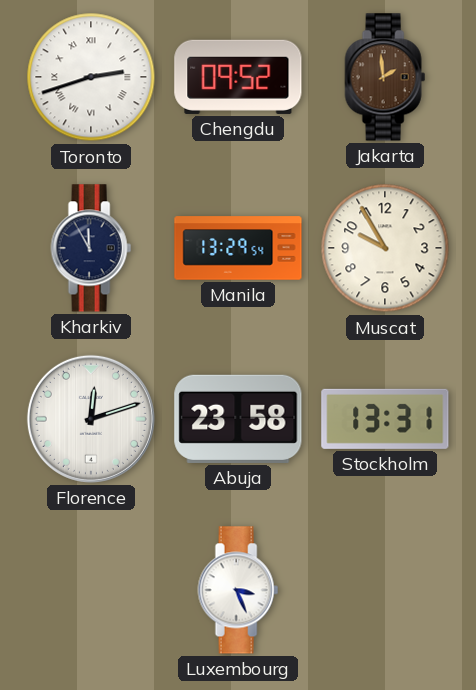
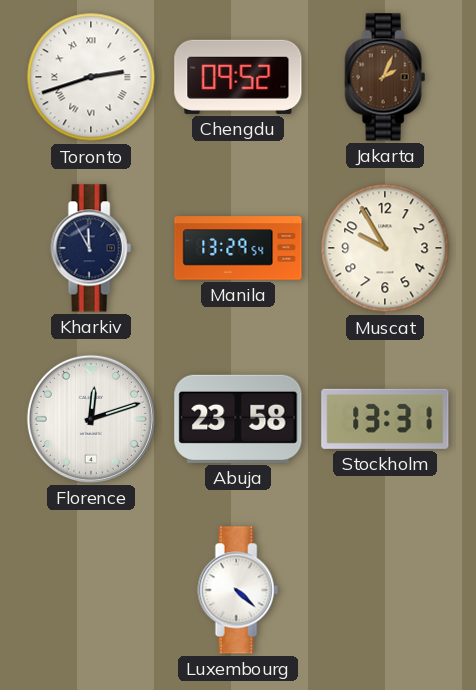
Jakarta: 1:59 -> 2:04 (385, 77)
Luxembourg: 3:26 -> 4:22 (238, 590)
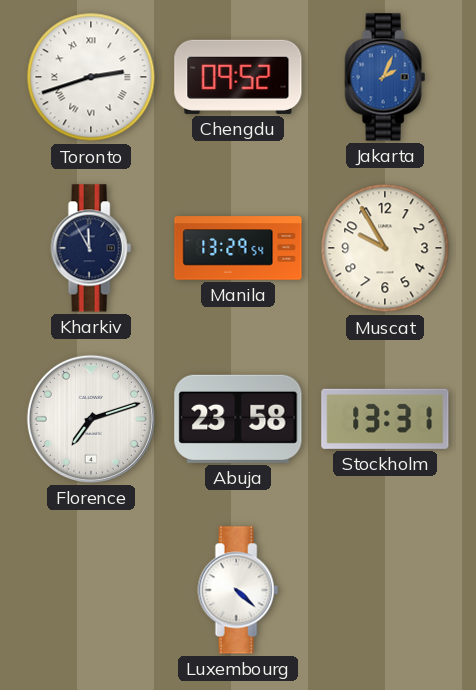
Jakarta dial: brown -> blue (385, 77)
Florence: 12:12 -> 7:12 (91, 419)
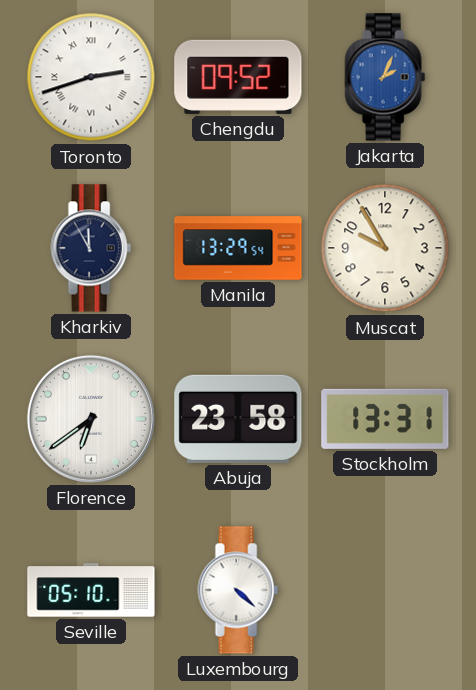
Florence: 7:12 -> 6:39 (91, 419)
Seville: none -> 05:10 (91, 590)
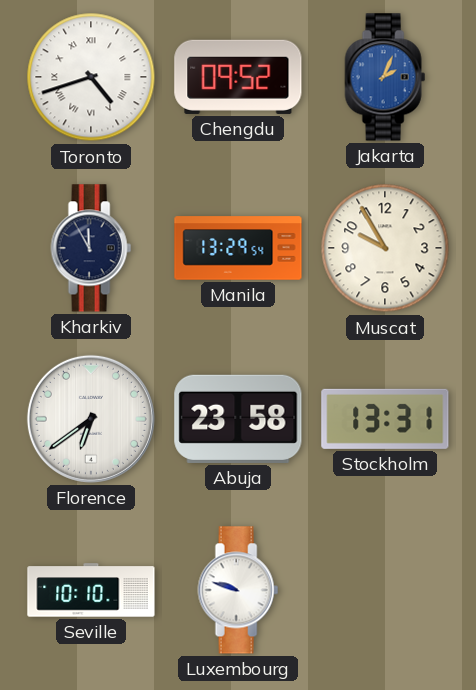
Toronto: 2:42 -> 4:42 (91, 77)
Seville: 05:10 -> 10:10 (91, 590)
Luxembourg: 4:22 -> 9:48 (238, 590)
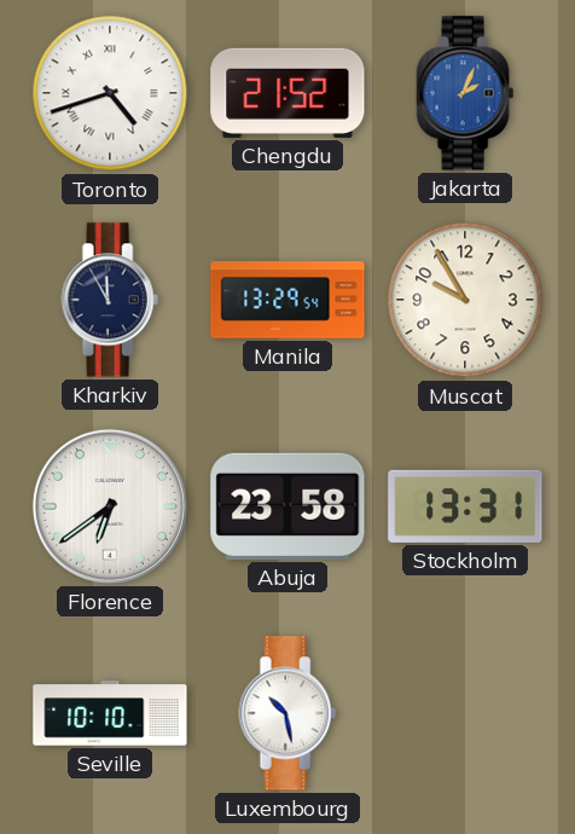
Chengdu: 09:52 -> 21:52 (287, 93)
Luxembourg: 9:48 -> 10:28 (287, 713)
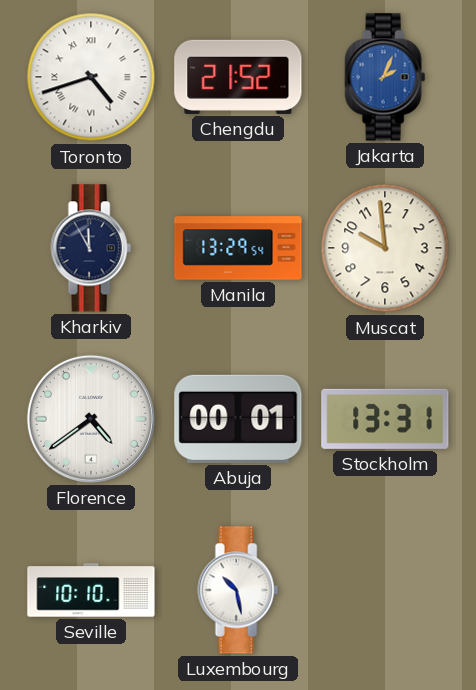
Muscat: 9:55 -> 9:59 (385, 248)
Florence: 6:39 -> 4:39 (91, 419)
Abuja: 23:58 -> 00:01 (238, 419)
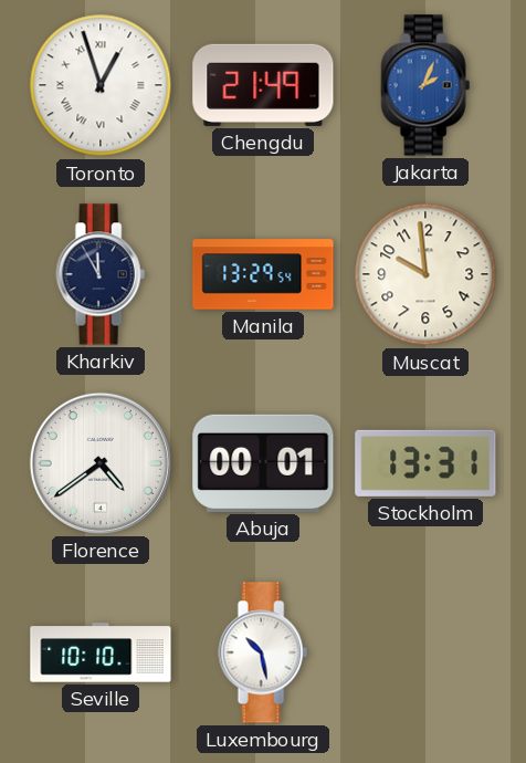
Toronto: 4:42 -> 12:57 (101, 85)
Chengdu: 21:52 -> 21:49 (263, 85)
